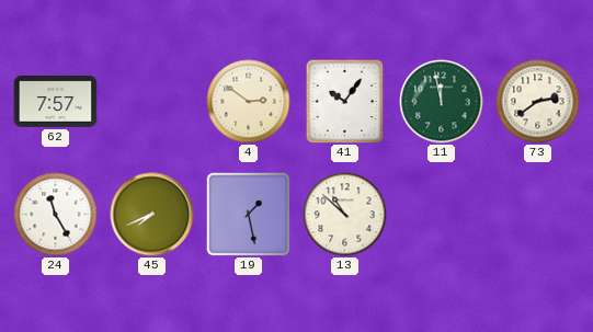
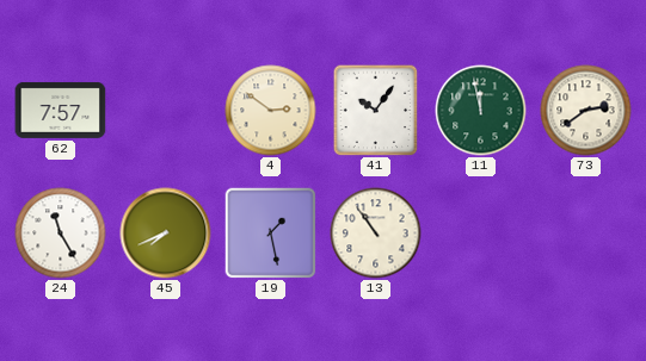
13: 10:52 -> 10:54 (376, 234)
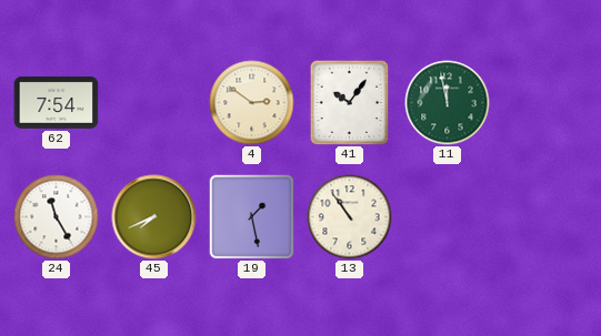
62: 7:57 -> 7:54 (57, 102)
73: 2:39 -> none (586, 111)
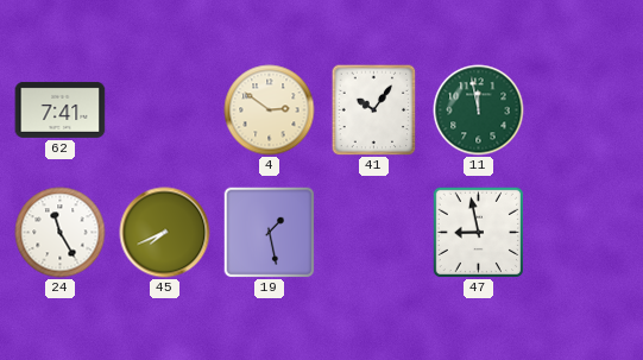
62: 7:54 -> 7:41 (61, 109)
13: 10:54 -> none (350, 217)
47: none -> 8:58 (478, 232)
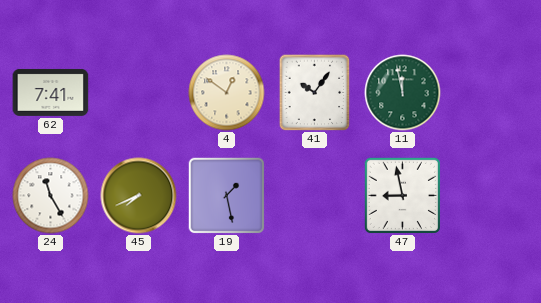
4: 2:51 -> 12:51 (227, 93)
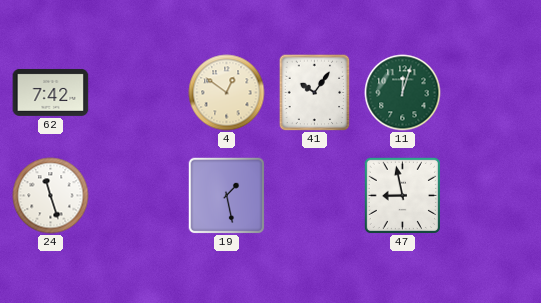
62: 7:41 -> 7:42 (51, 92)
11: 11:58 -> 12:03 (403, 93)
24: 11:25 -> 11:27 (51, 196)
45: 7:41 -> none (139, 196)
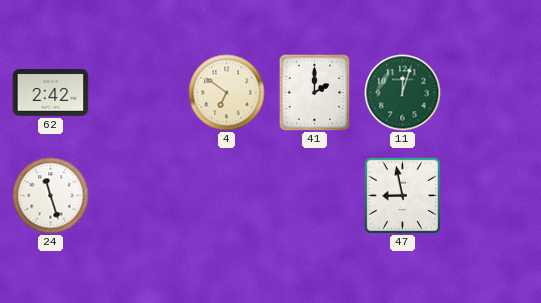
62: 7:42 -> 2:42 (51, 92)
4: 12:51 -> 6:51 (227, 93)
41: 10:06 -> 2:00 (315, 92)
19: 1:28 -> none (226, 195)
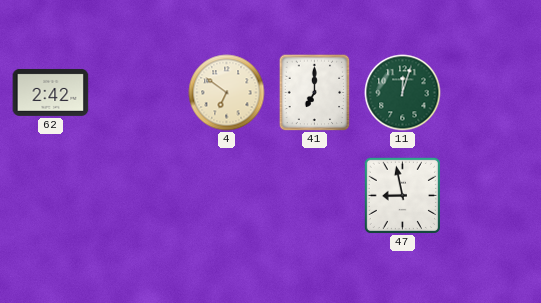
41: 2:00 -> 7:00 (315, 92)
24: 11:27 -> none (51, 196)
